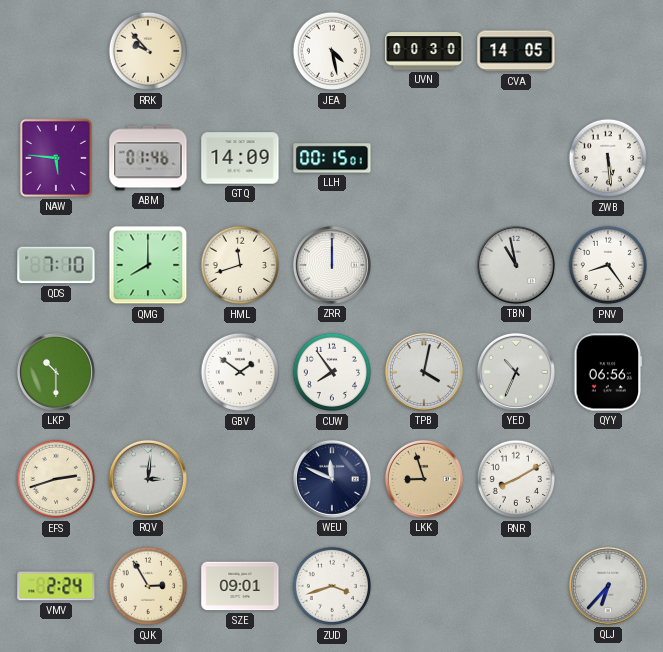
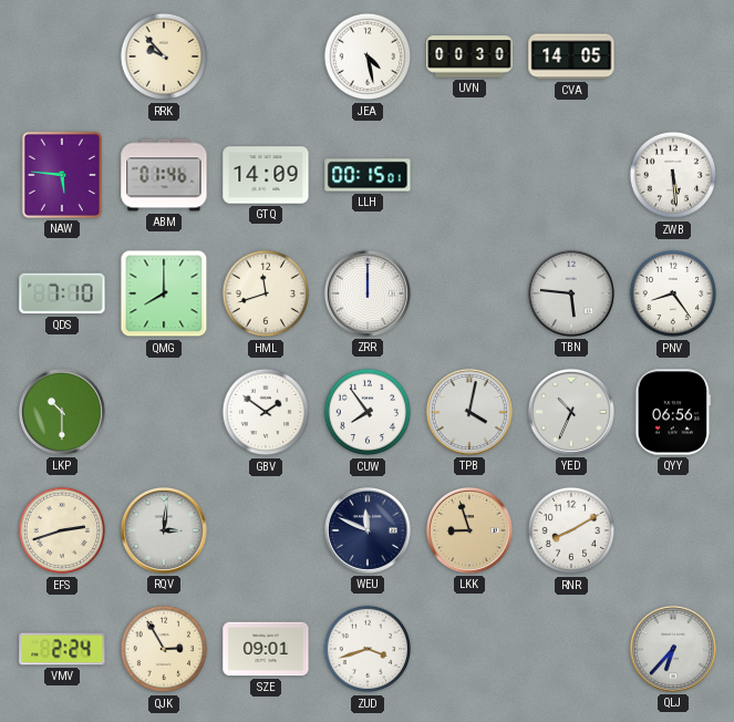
TBN: 10:58 -> 5:46 (571, 293)
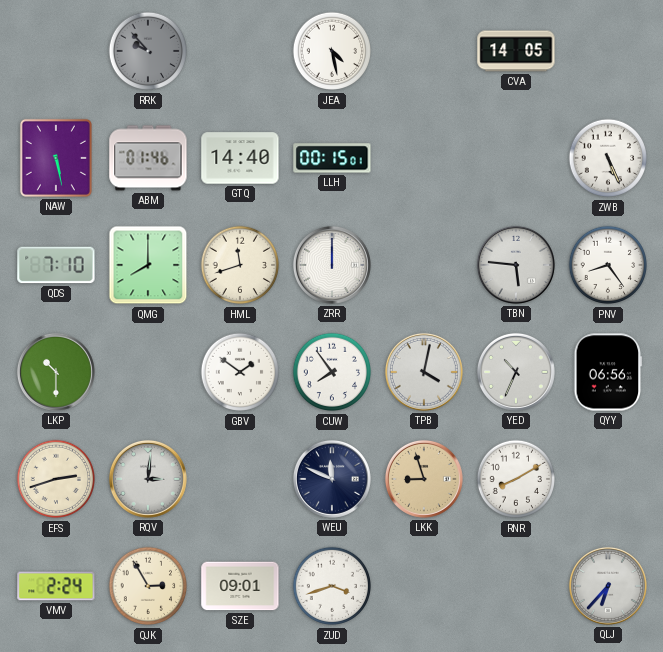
RRK dial: cream -> grey (148, 51)
UVN: 00:30 -> none (469, 56)
NAW: 5:46 -> 5:28 (56, 158)
GTQ: 14:09 -> 14:40 (240, 158)
ZWB: 5:29 -> 5:26 (608, 158)
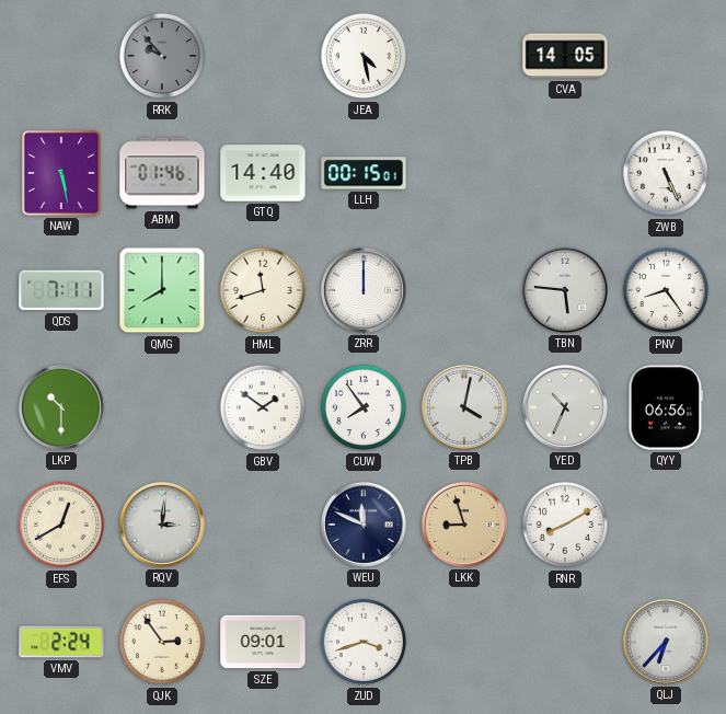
QDS: 7:10 -> 7:11 (61, 290)
EFS: 2:42 -> 12:40 (61, 525)
QJK: 2:55 -> 2:54 (162, 642)
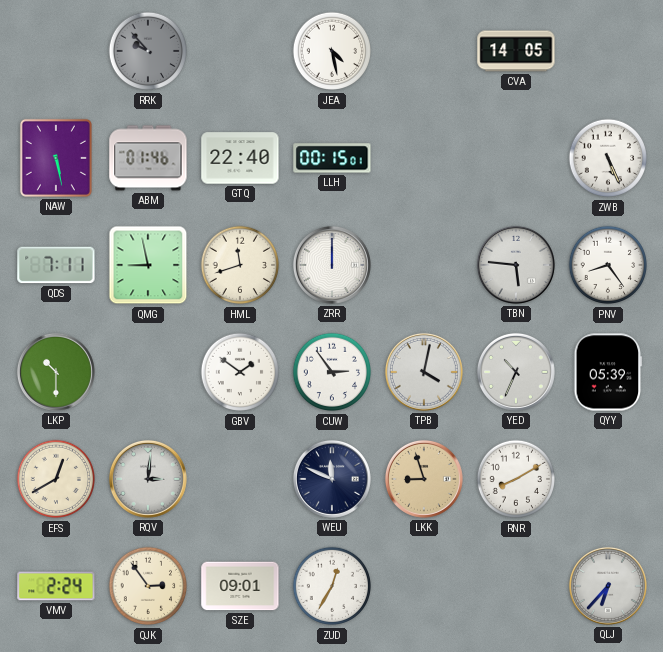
GTQ: 14:40 -> 22:40 (240, 158)
QMG: 8:00 -> 8:58 (148, 265)
CUW: 7:54 -> 2:54 (332, 372)
QYY: 06:56 -> 05:39 (608, 372)
ZUD: 3:42 -> 12:35 (332, 586)
